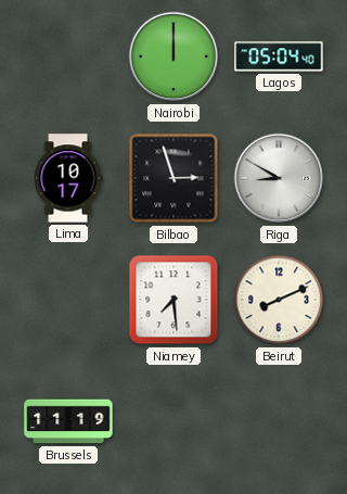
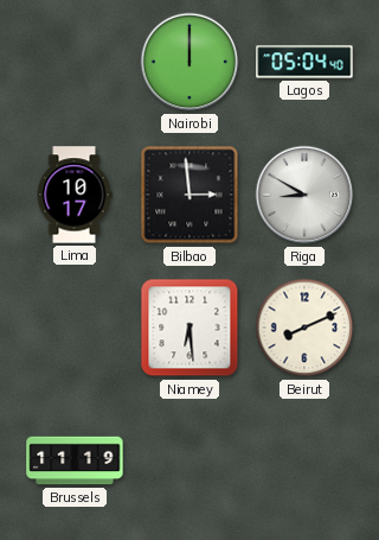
Bilbao: 2:57 -> 2:59 (189, 195)
Niamey: 7:29 -> 6:29 (189, 328)
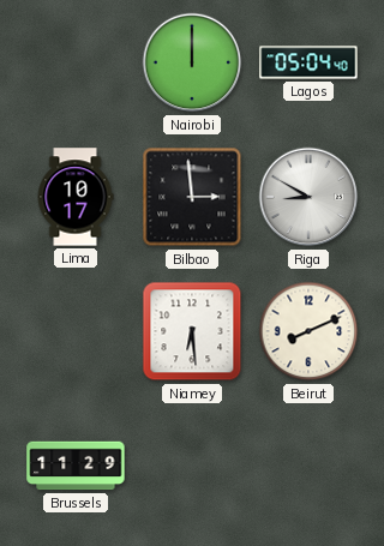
Brussels: 11:19 -> 11:29 (76, 466)
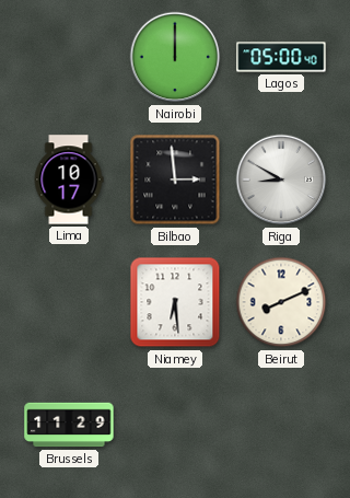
Lagos: 05:04 -> 05:00 (281, 57)
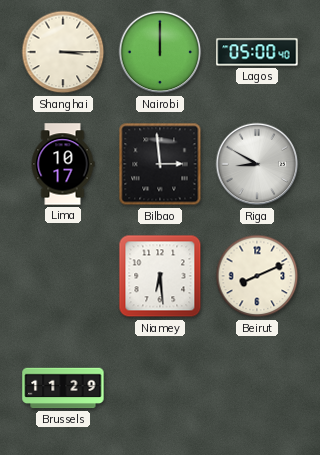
Shanghai: none -> 3:15 (63, 52)
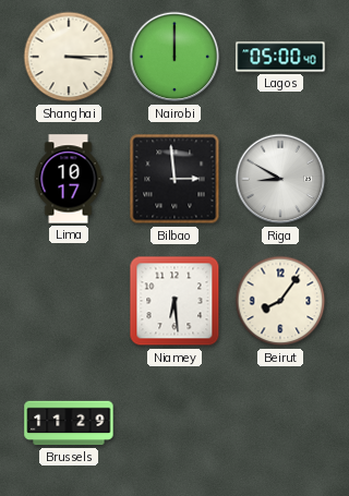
Beirut: 8:11 -> 8:06 (280, 301)
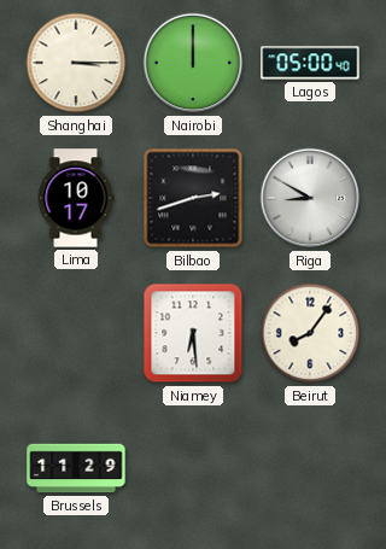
Bilbao: 2:59 -> 2:42 (193, 198)
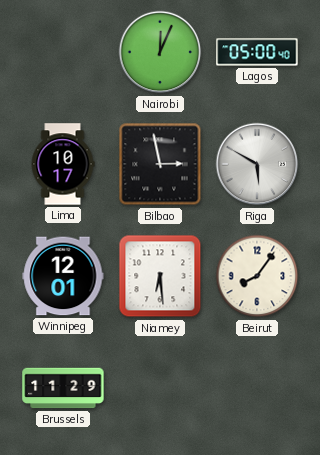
Shanghai: 3:15 -> none (76, 63)
Nairobi: 12:00 -> 12:04 (160, 52)
Bilbao: 2:42 -> 2:58 (160, 164)
Riga: 8:50 -> 5:50 (257, 164)
Winnipeg: none -> 12:01 (63, 276)
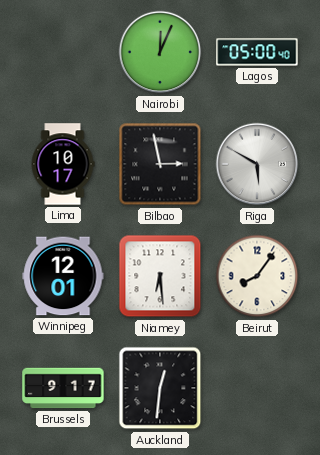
Brussels: 11:29 -> 9:17 (63, 388)
Auckland: none -> 12:31 (160, 388)
